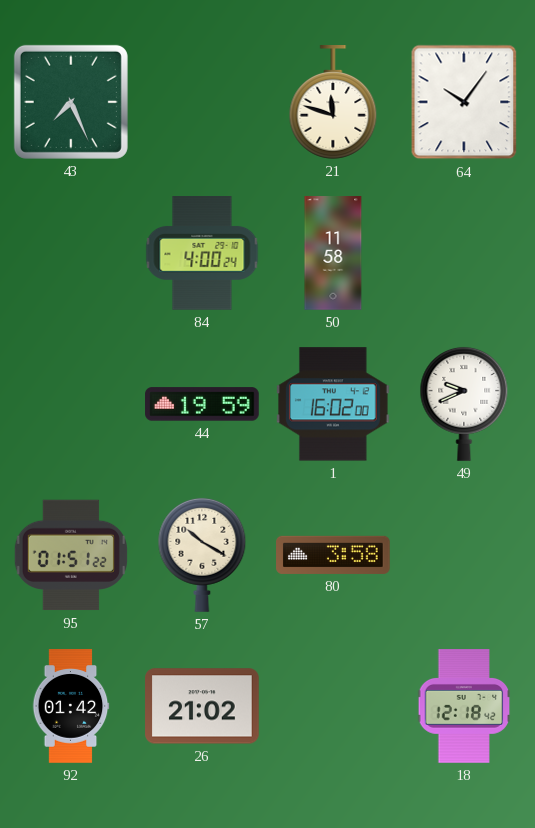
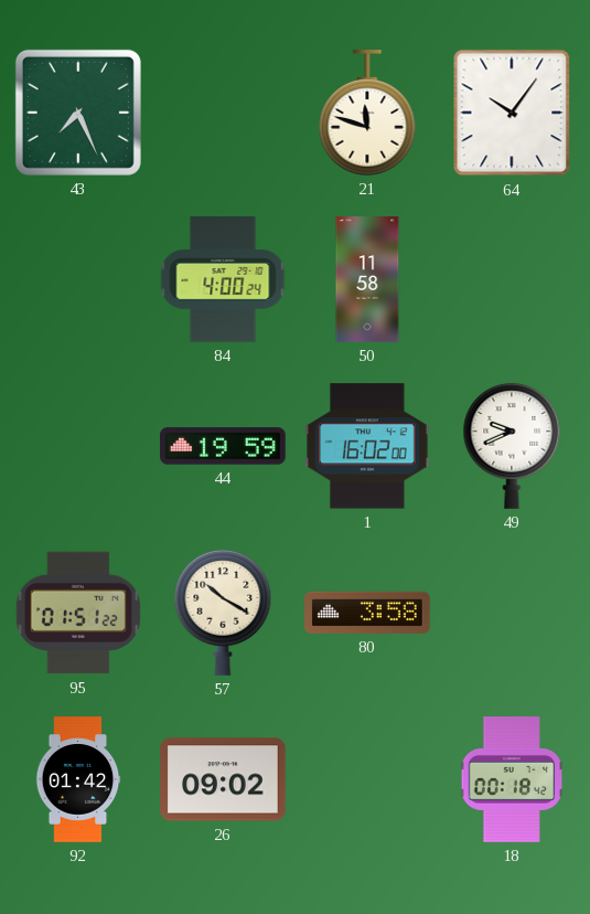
26: 21:02 -> 09:02 (223, 779)
18: 12:18 -> 00:18 (512, 779)
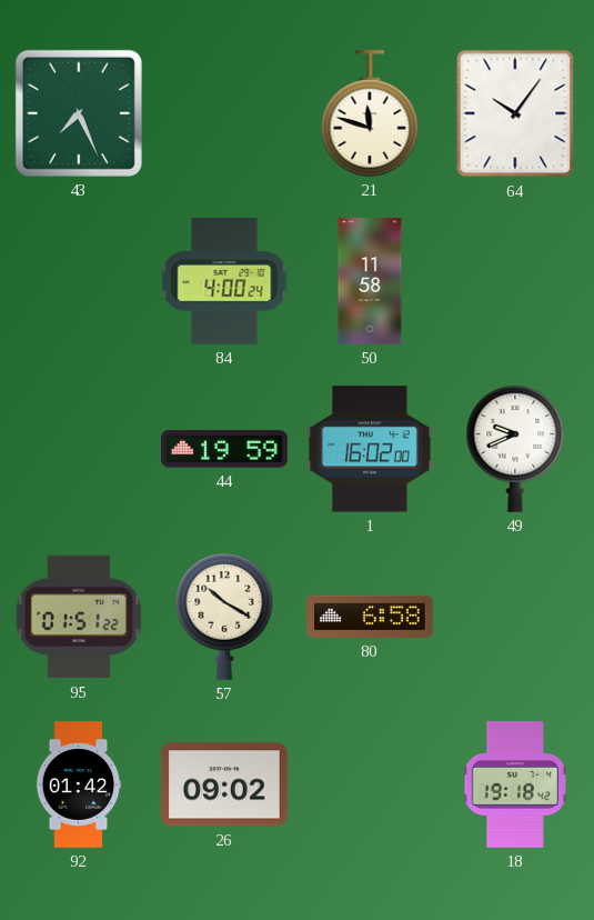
80: 3:58 -> 6:58 (370, 617)
18: 00:18 -> 19:18 (515, 784)
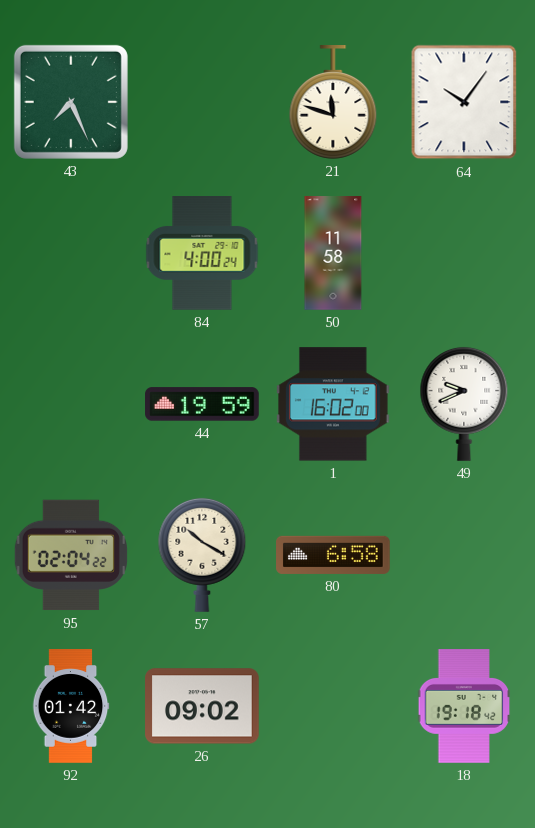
95: 01:51 -> 02:04 (71, 555)
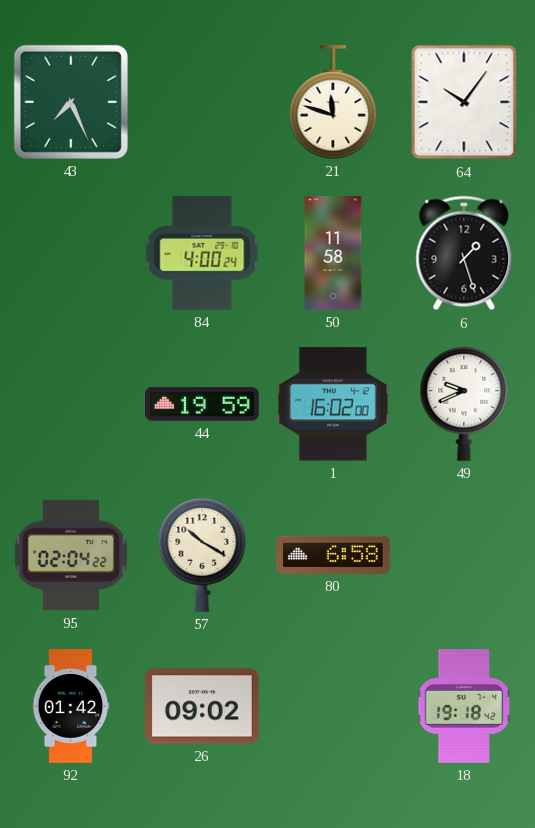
6: none -> 1:27 (464, 253)
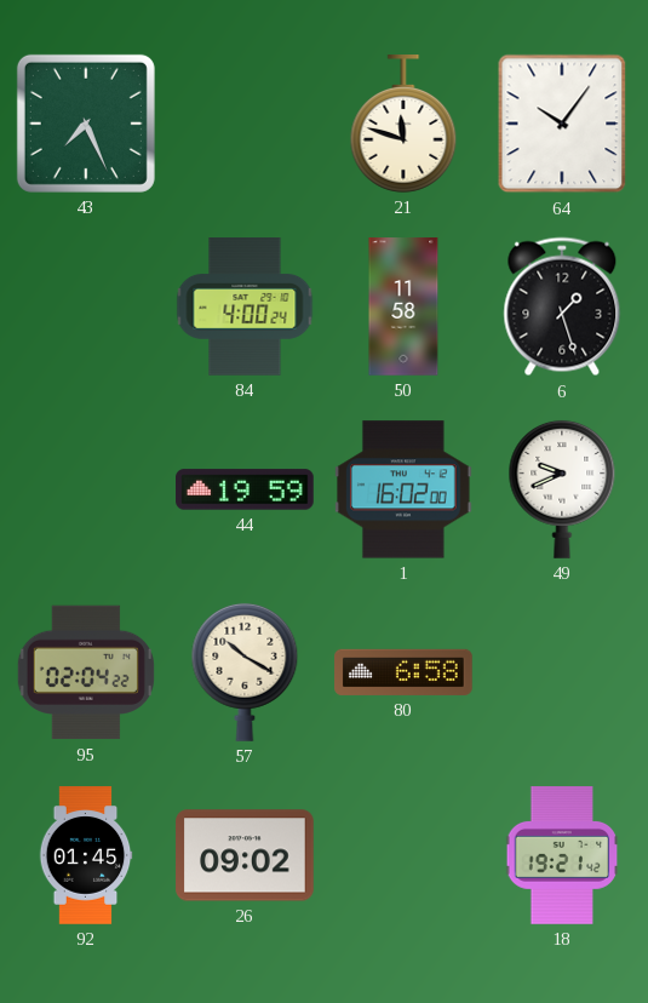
92: 01:42 -> 01:45 (86, 855)
18: 19:18 -> 19:21 (562, 855)
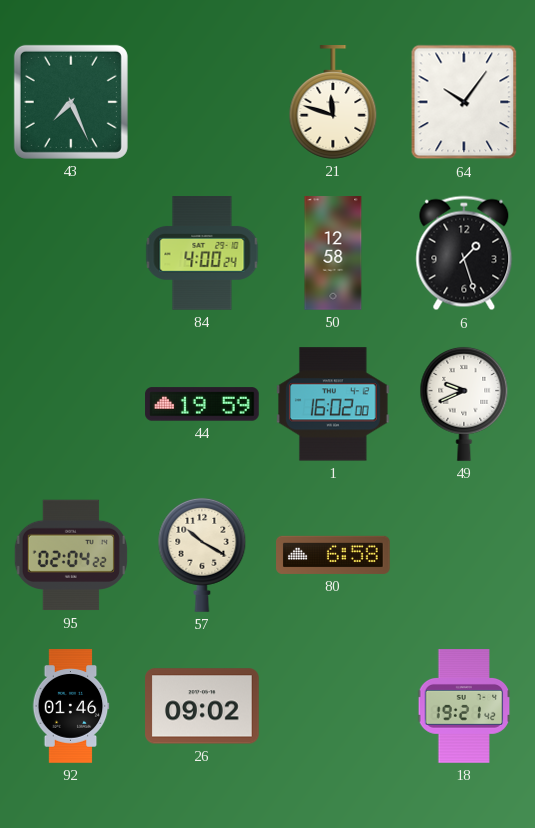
50: 11:58 -> 12:58 (333, 253)
92: 01:45 -> 01:46 (71, 706)
